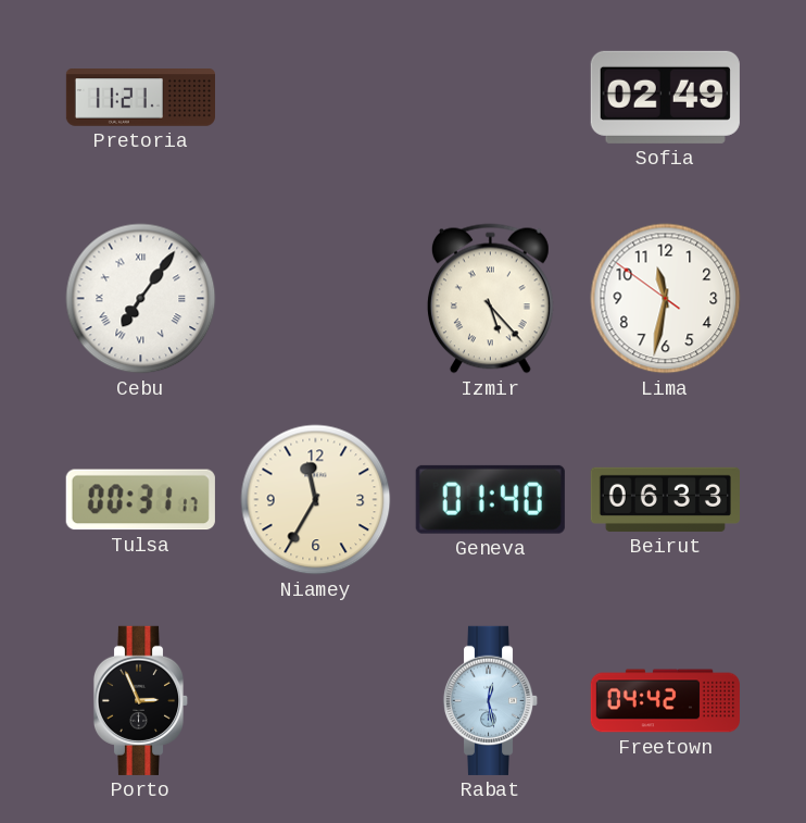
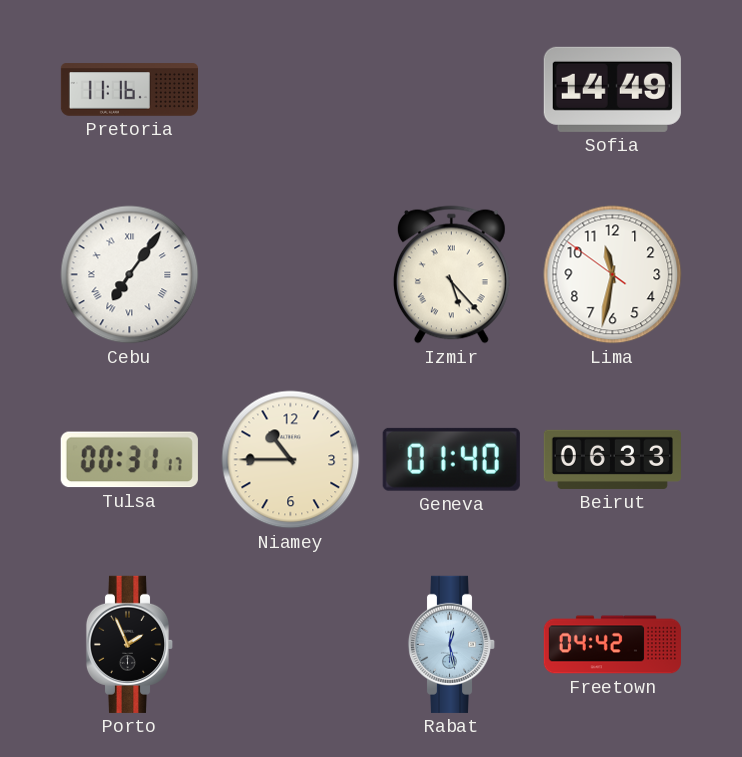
Pretoria: 11:21 -> 11:16 (129, 90)
Sofia: 02:49 -> 14:49 (612, 89)
Niamey: 11:35 -> 10:45 (291, 460)
Porto: 2:56 -> 1:56 (130, 644)
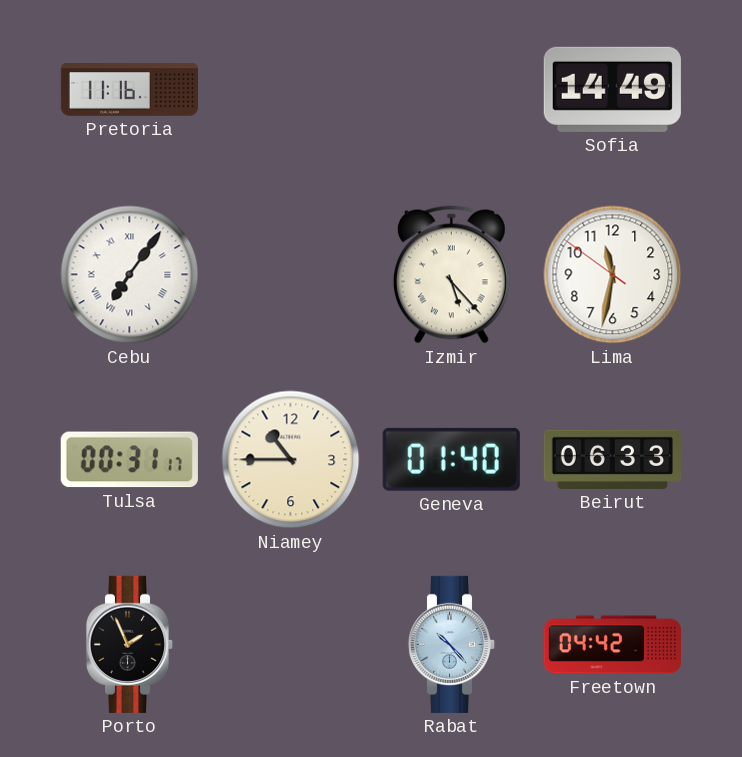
Rabat: 12:28 -> 10:23 (452, 644)
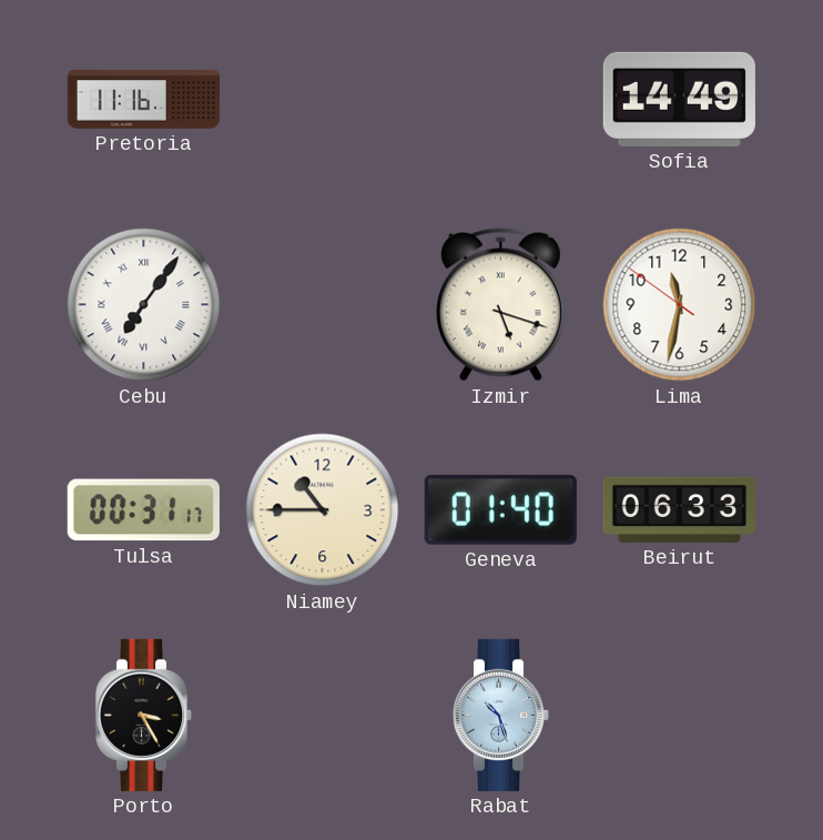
Izmir: 5:23 -> 5:18 (500, 305)
Porto: 1:56 -> 3:25 (144, 715)
Rabat: 10:23 -> 10:27 (501, 715)
Freetown: 04:42 -> none (612, 645)
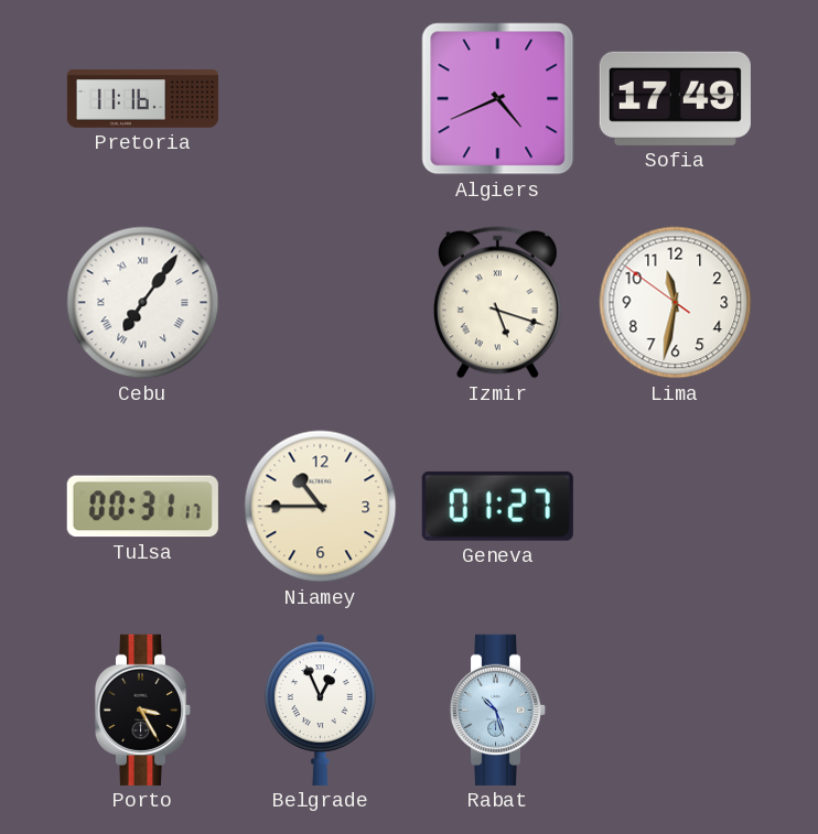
Algiers: none -> 4:41 (498, 99)
Sofia: 14:49 -> 17:49 (675, 98)
Geneva: 01:40 -> 01:27 (497, 506)
Beirut: 06:33 -> none (679, 509)
Belgrade: none -> 12:56 (320, 710)
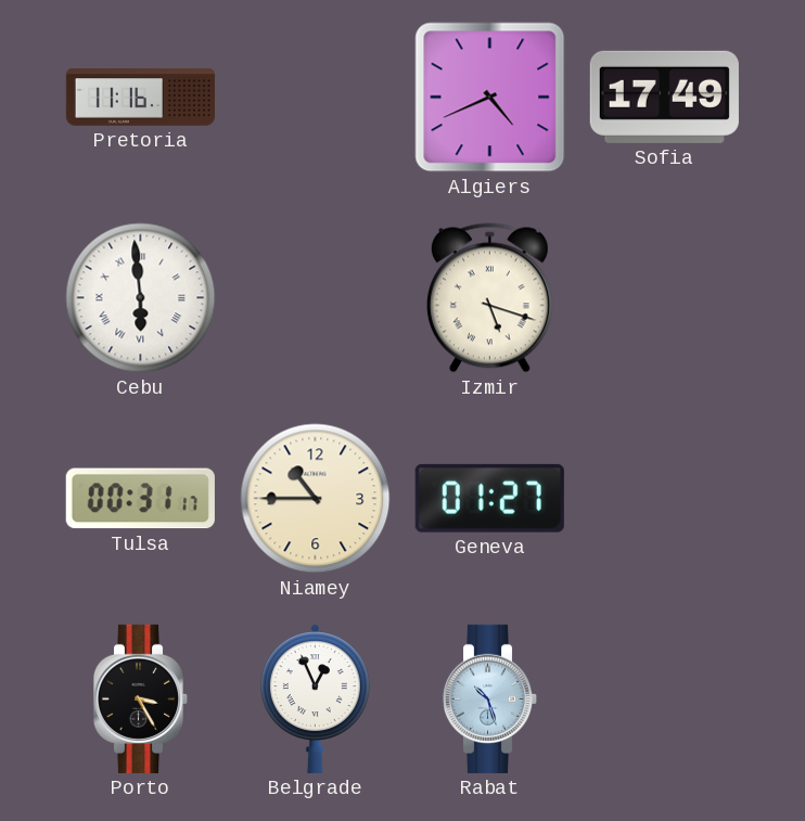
Cebu: 7:06 -> 5:59 (141, 298)
Lima: 11:31 -> none (676, 303)
